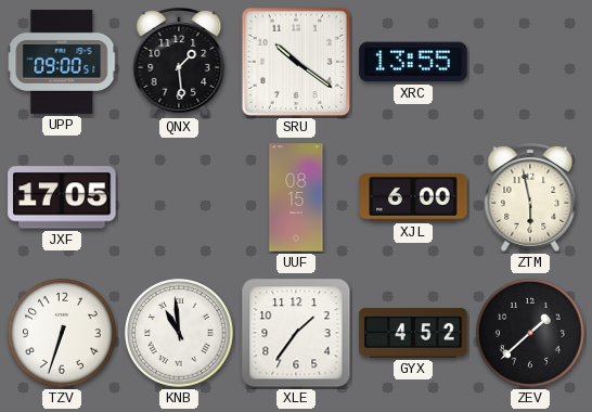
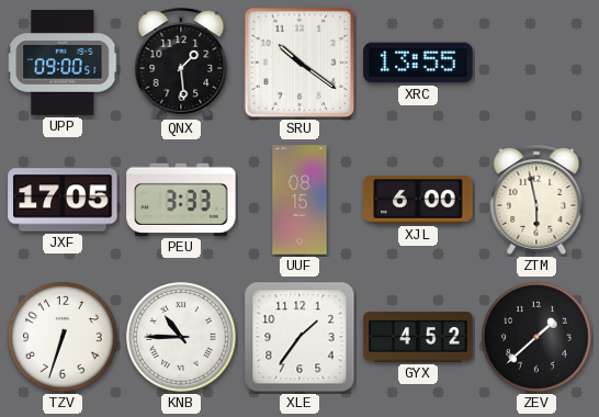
PEU: none -> 3:33 (181, 200)
KNB: 10:59 -> 10:45 (181, 337)
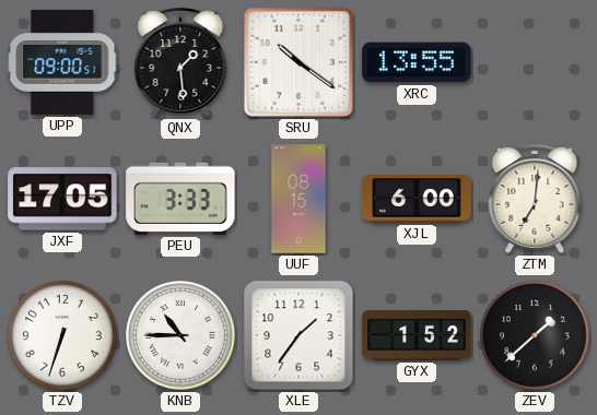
ZTM: 5:58 -> 7:01 (535, 200)
GYX: 4:52 -> 1:52 (417, 335)
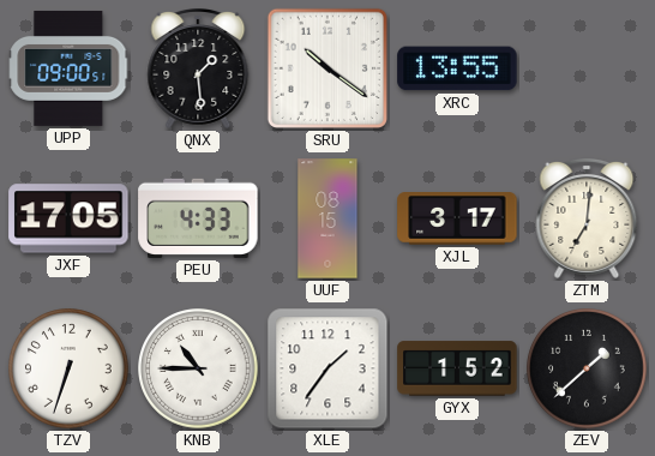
PEU: 3:33 -> 4:33 (198, 218)
XJL: 6:00 -> 3:17 (457, 218)
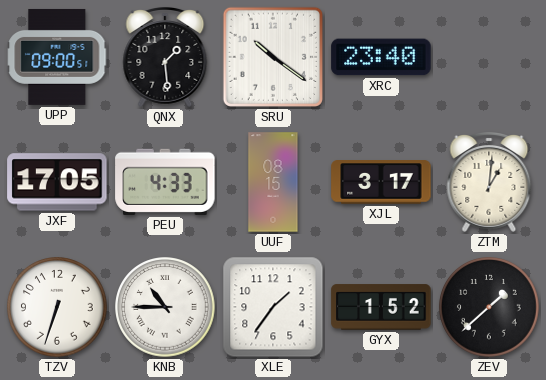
XRC: 13:55 -> 23:40 (381, 57)
ZTM: 7:01 -> 1:01 (489, 183)
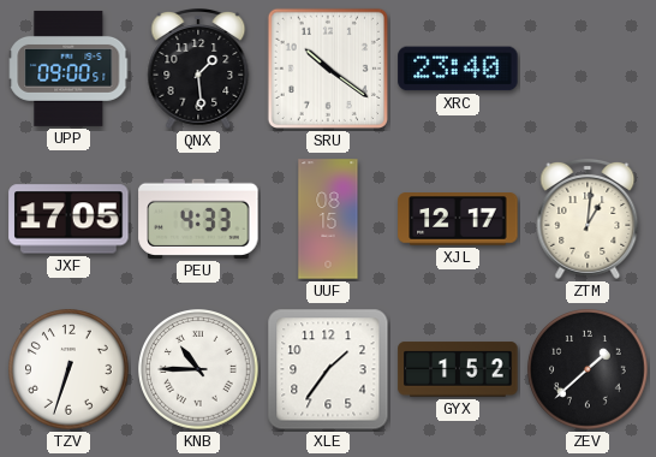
XJL: 3:17 -> 12:17 (458, 219)
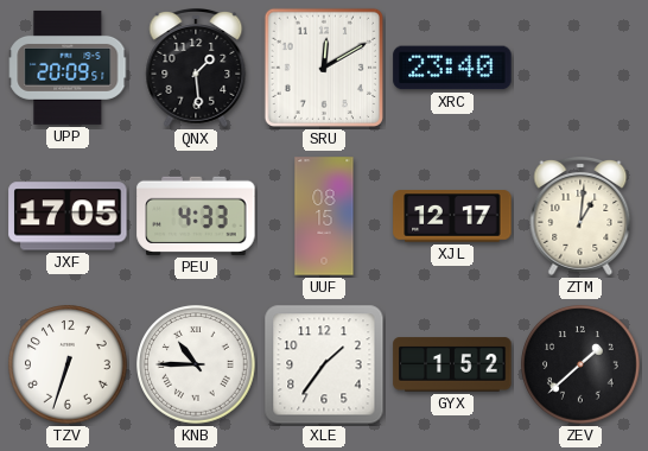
UPP: 09:00 -> 20:09 (69, 68)
SRU: 10:21 -> 12:10 (324, 68)
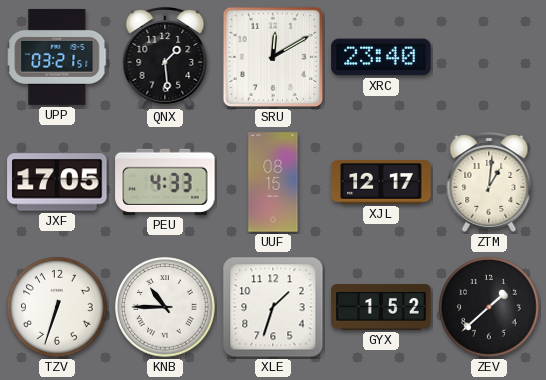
UPP: 20:09 -> 03:21 (58, 57)
XLE: 1:36 -> 1:33 (273, 307)
